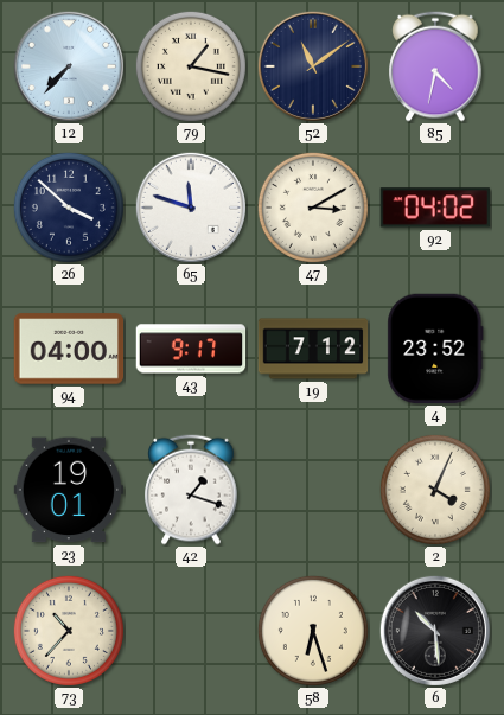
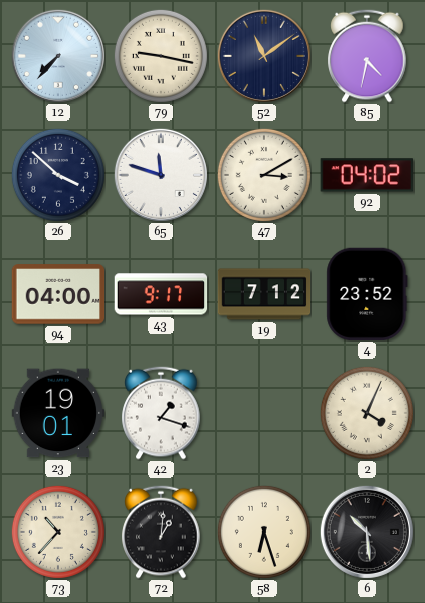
79: 1:17 -> 9:17 (161, 56)
72: none -> 1:01 (161, 532)
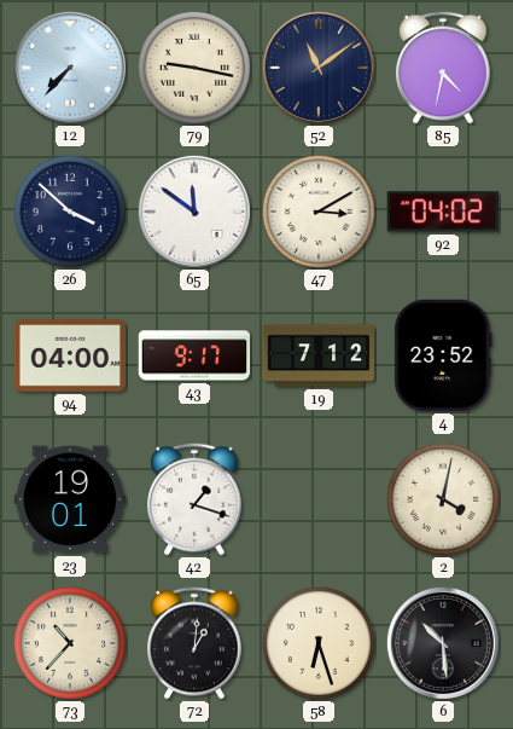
65: 11:48 -> 11:51 (194, 212)
2: 4:04 -> 4:02 (443, 499)
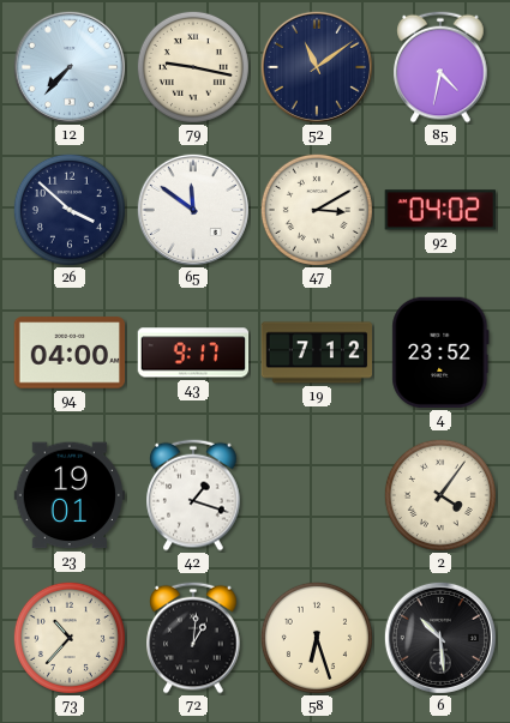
2: 4:02 -> 4:06 (440, 495)
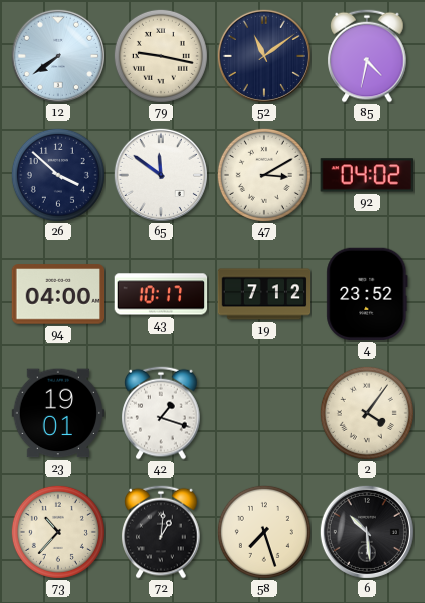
12: 7:37 -> 7:39 (58, 56)
43: 9:17 -> 10:17 (161, 294)
58: 6:27 -> 7:27 (264, 532)
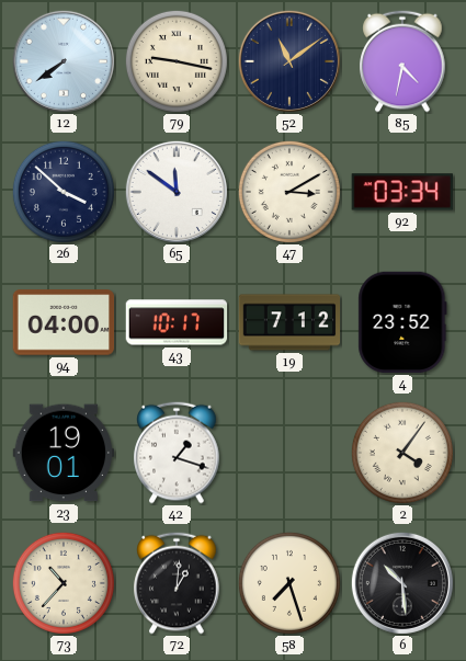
92: 04:02 -> 03:34 (401, 192)
